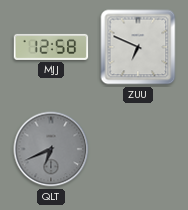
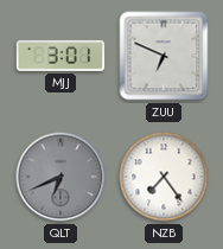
MJJ: 12:58 -> 3:01 (60, 56)
NZB: none -> 7:24 (164, 177)
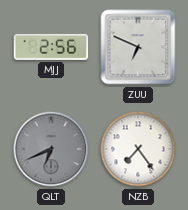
MJJ: 3:01 -> 2:56 (51, 47)
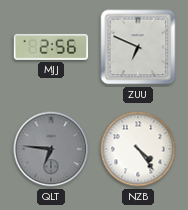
QLT: 6:41 -> 6:46 (51, 149)
NZB: 7:24 -> 4:24 (138, 149)
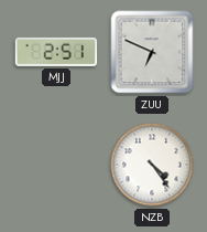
MJJ: 2:56 -> 2:51 (56, 52)
QLT: 6:46 -> none (51, 149)
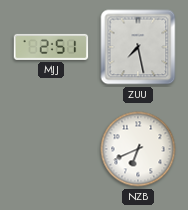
ZUU: 6:49 -> 7:28 (138, 47)
NZB: 4:24 -> 6:41 (138, 149)
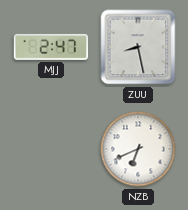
MJJ: 2:51 -> 2:47 (51, 47)
ZUU: 7:28 -> 8:28 (138, 47)
